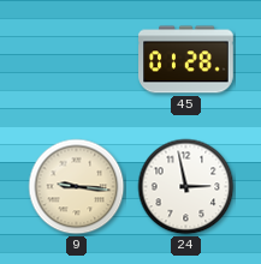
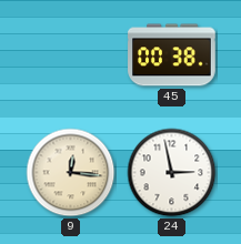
45: 01:28 -> 00:38 (172, 55)
9: 9:16 -> 12:16 (71, 173)
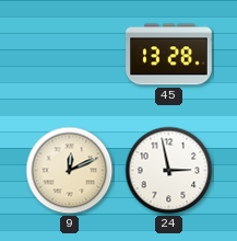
45: 00:38 -> 13:28 (169, 55)
9: 12:16 -> 12:11 (70, 171)
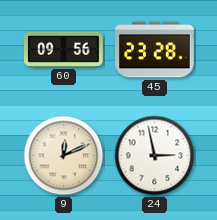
60: none -> 09:56 (64, 49)
45: 13:28 -> 23:28 (155, 50)
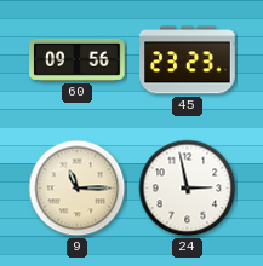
45: 23:28 -> 23:23 (188, 60)
9: 12:11 -> 11:15 (78, 189)
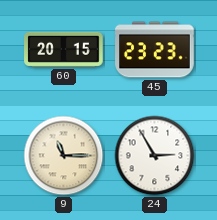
60: 09:56 -> 20:15 (64, 49)
24: 2:58 -> 2:55 (155, 156)
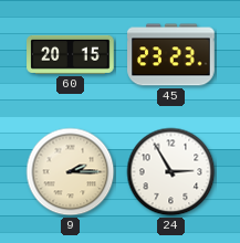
9: 11:15 -> 2:15 (71, 172)
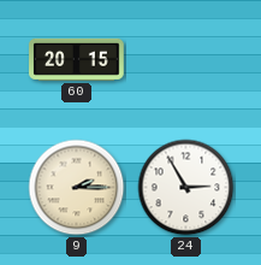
45: 23:23 -> none (171, 55)
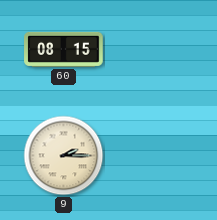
60: 20:15 -> 08:15 (64, 49)
24: 2:55 -> none (186, 188)
